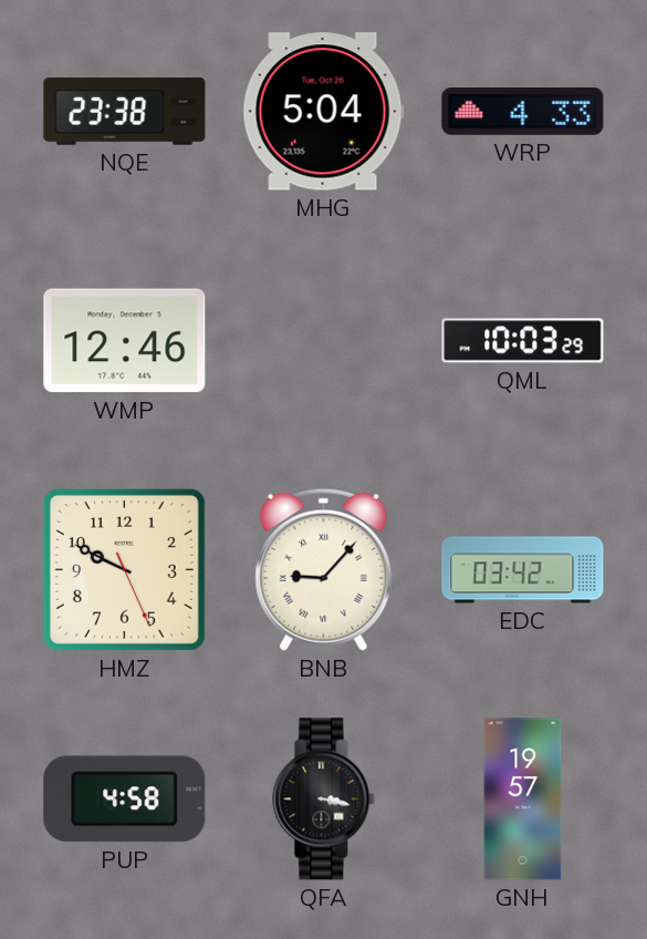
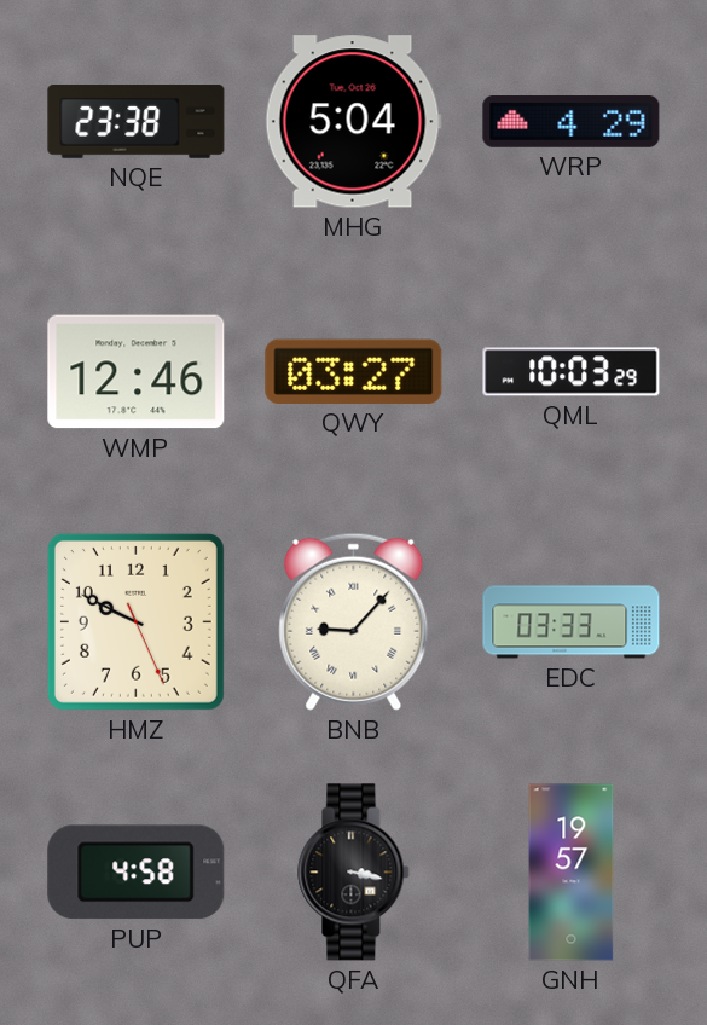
WRP: 4:33 -> 4:29 (572, 122)
QWY: none -> 03:27 (354, 371)
EDC: 03:42 -> 03:33 (572, 622)
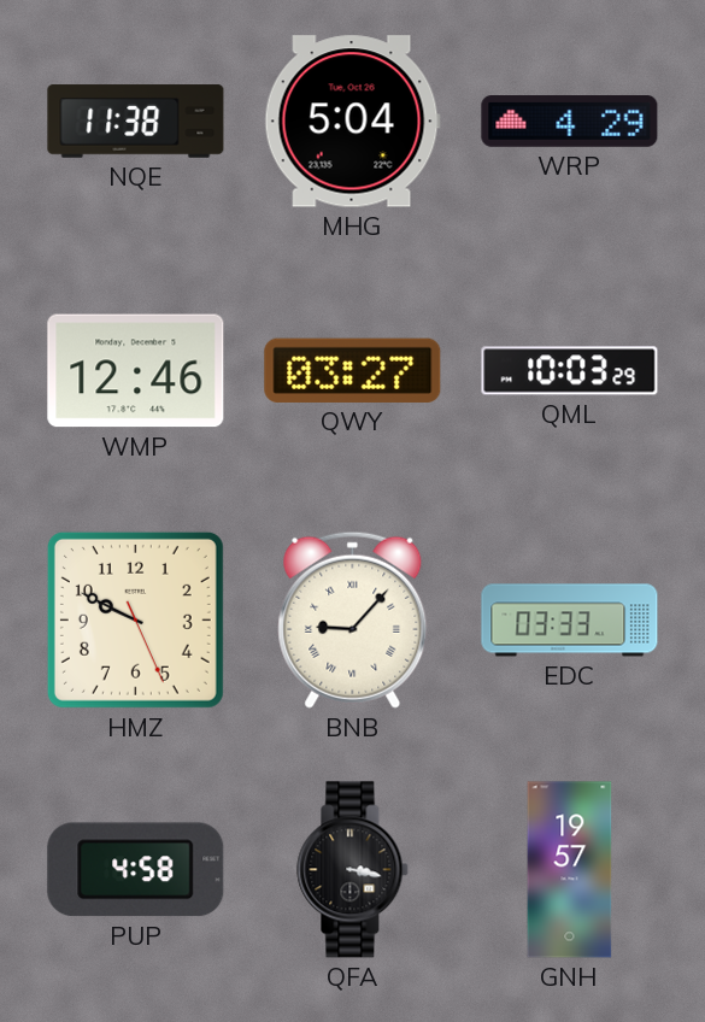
NQE: 23:38 -> 11:38 (136, 122)
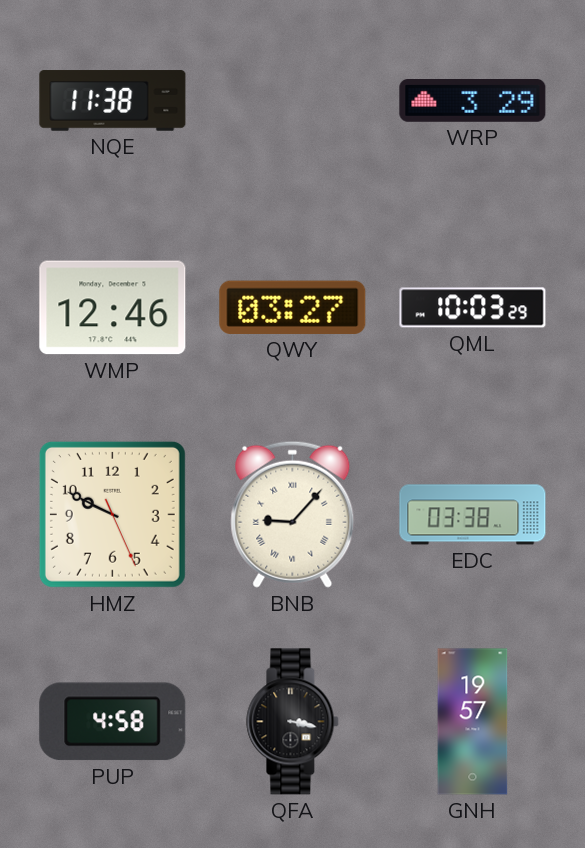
MHG: 5:04 -> none (352, 122)
WRP: 4:29 -> 3:29 (473, 101)
EDC: 03:33 -> 03:38 (473, 515)
